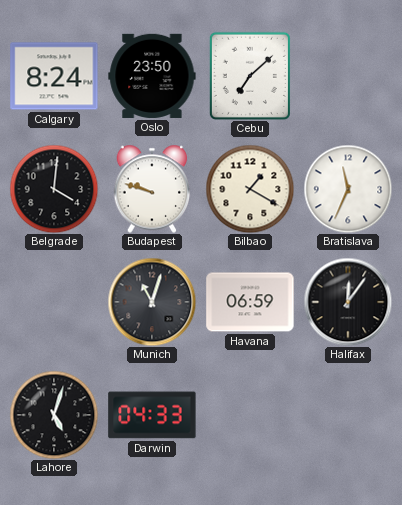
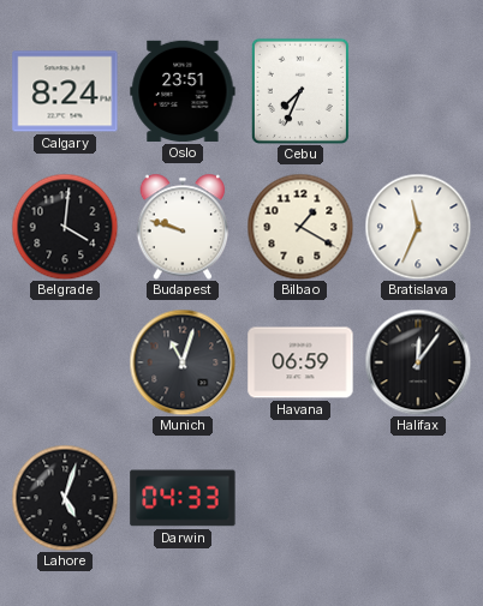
Oslo: 23:50 -> 23:51 (183, 91)
Cebu: 7:08 -> 7:34 (300, 91)
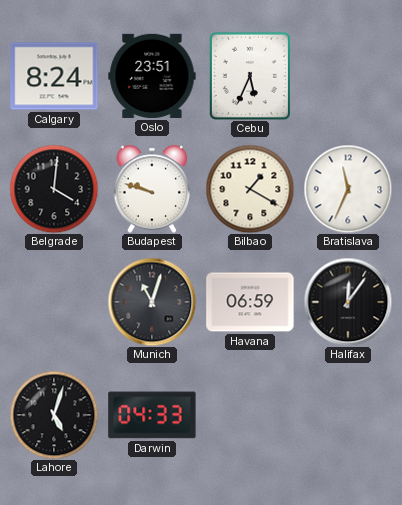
Cebu: 7:34 -> 5:34 (250, 76)
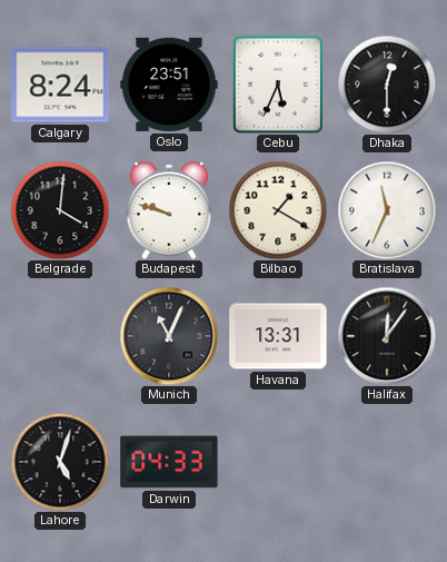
Dhaka: none -> 12:30 (387, 85)
Munich: 11:03 -> 11:04 (169, 336)
Havana: 06:59 -> 13:31 (278, 336)
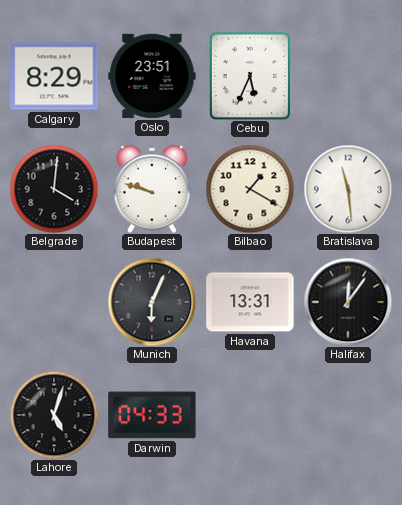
Calgary: 8:24 -> 8:29 (54, 76)
Dhaka: 12:30 -> none (387, 85)
Bratislava: 11:34 -> 11:29 (348, 189)
Munich: 11:04 -> 6:04 (152, 302)
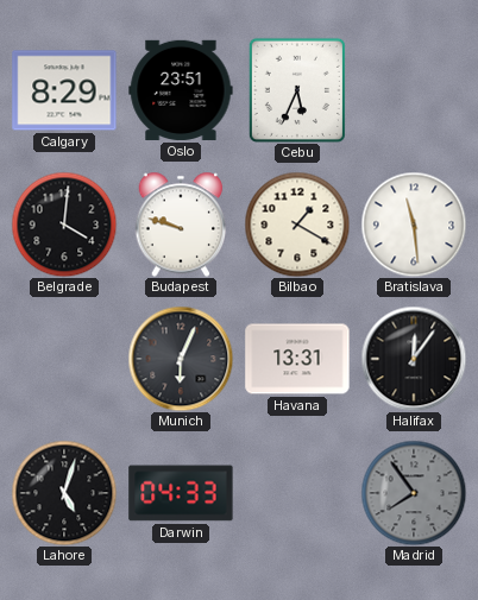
Madrid: none -> 7:54 (414, 493)
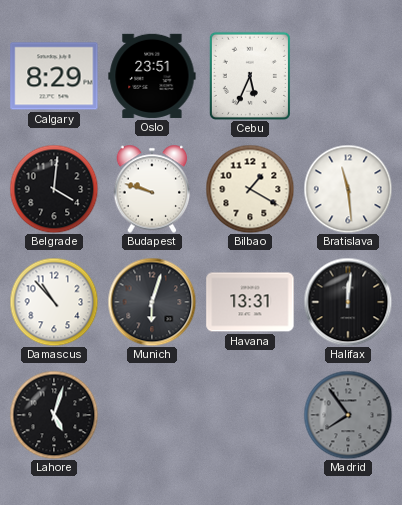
Damascus: none -> 10:53 (54, 302)
Munich: 6:04 -> 6:03 (152, 302)
Halifax: 12:06 -> 12:01 (348, 302)
Darwin: 04:33 -> none (181, 493)
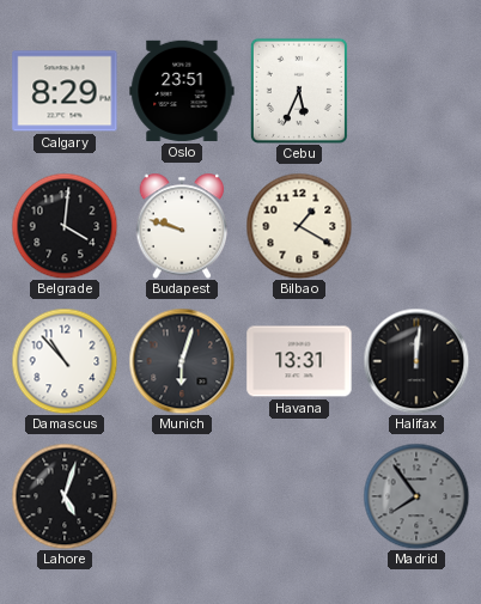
Bratislava: 11:29 -> none (348, 189)
